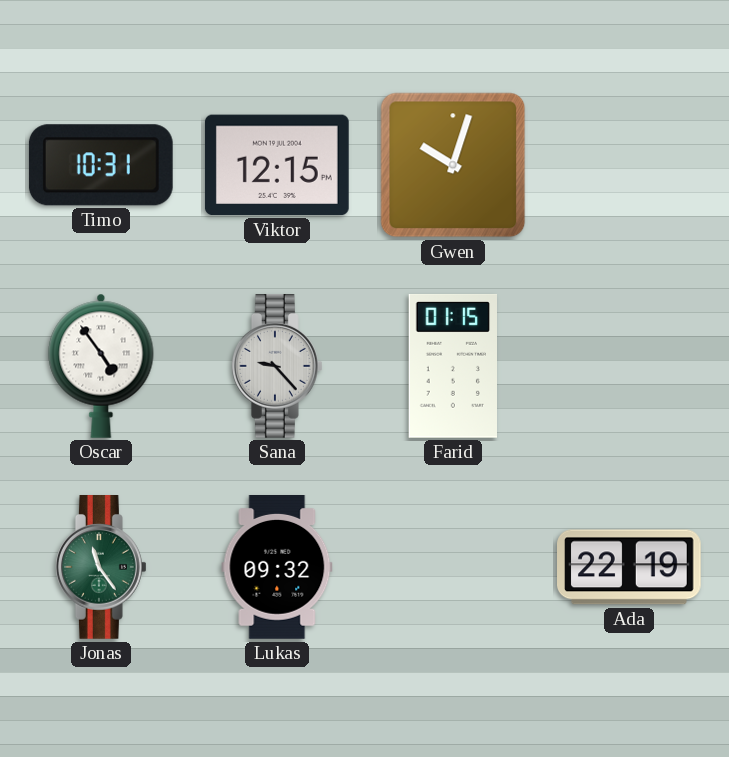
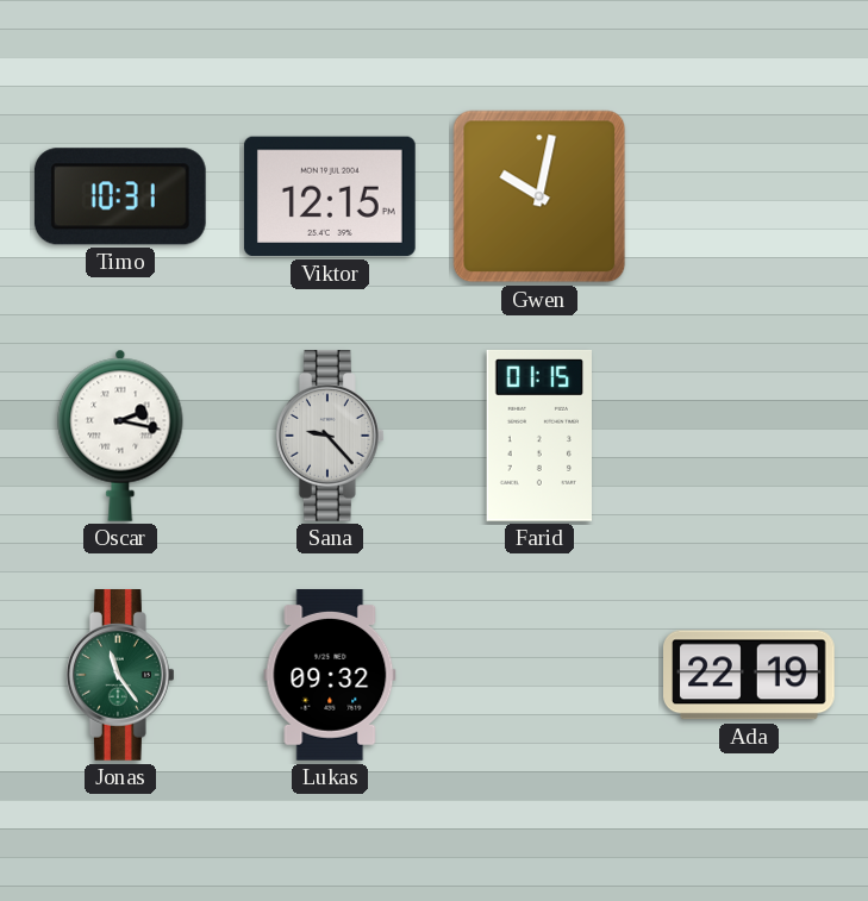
Gwen: 10:03 -> 10:02 (539, 196)
Oscar: 4:54 -> 2:17 (120, 436)
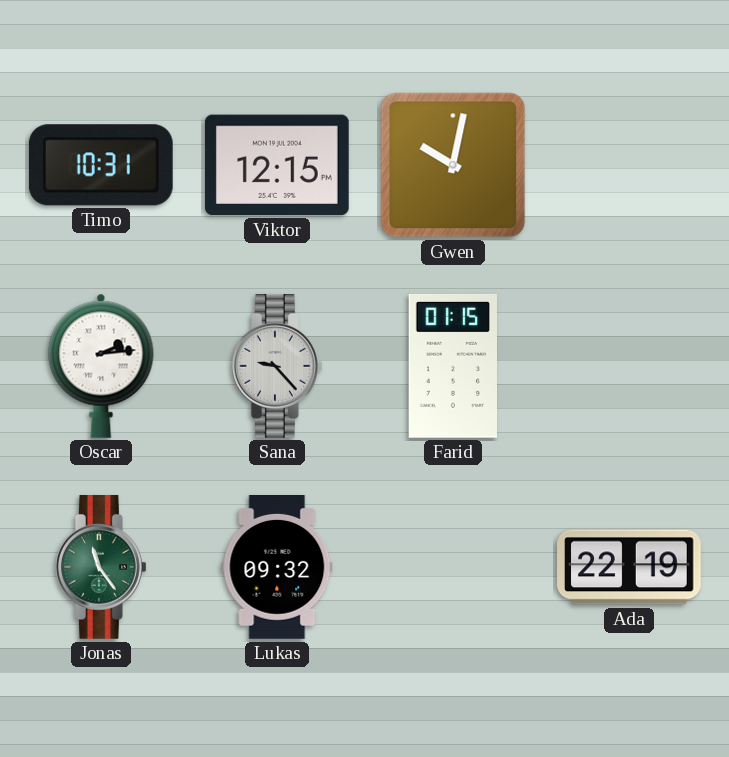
Oscar: 2:17 -> 2:14 (101, 366)
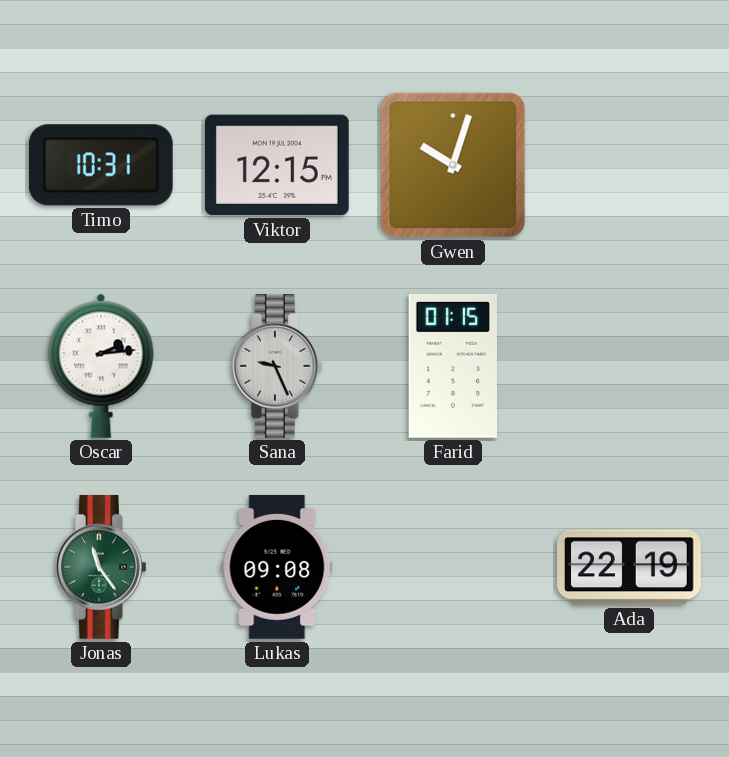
Gwen: 10:02 -> 10:03 (453, 165)
Sana: 9:23 -> 9:26 (277, 367)
Lukas: 09:32 -> 09:08 (277, 568)
